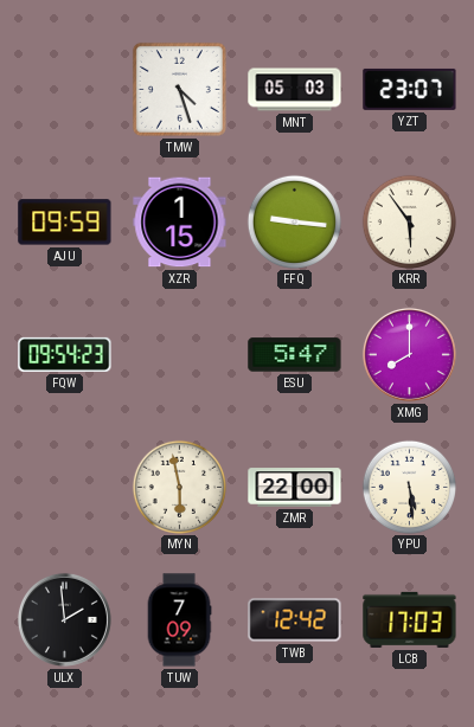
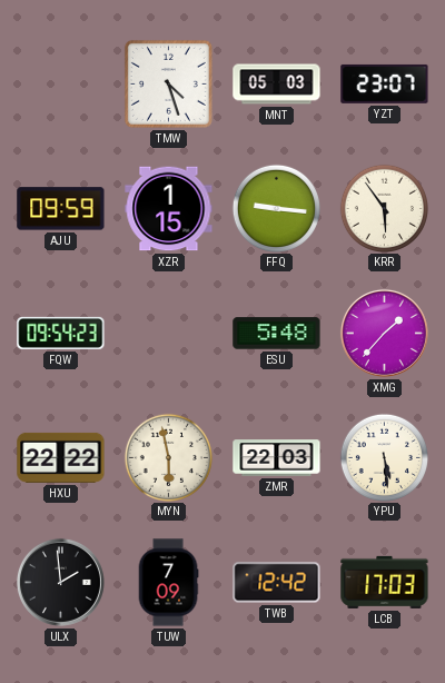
ESU: 5:47 -> 5:48 (277, 334)
XMG: 8:00 -> 1:37 (384, 333)
HXU: none -> 22:22 (61, 457)
ZMR: 22:00 -> 22:03 (277, 458)
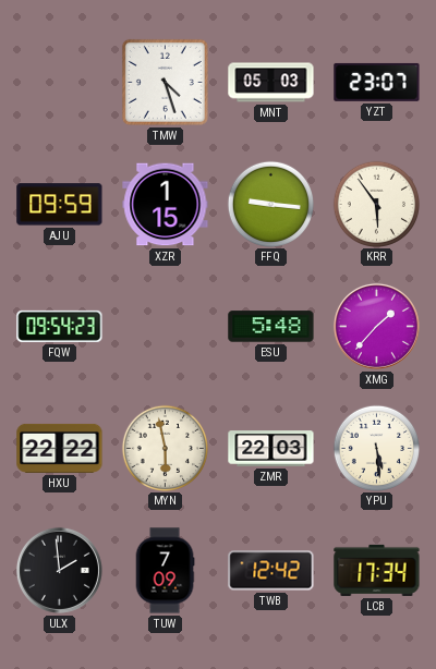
LCB: 17:03 -> 17:34 (377, 570)
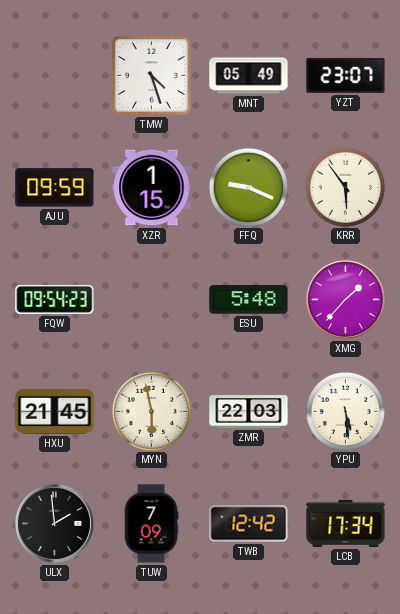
MNT: 05:03 -> 05:49 (249, 76)
FFQ: 9:16 -> 9:19 (248, 187)
HXU: 22:22 -> 21:45 (55, 411)
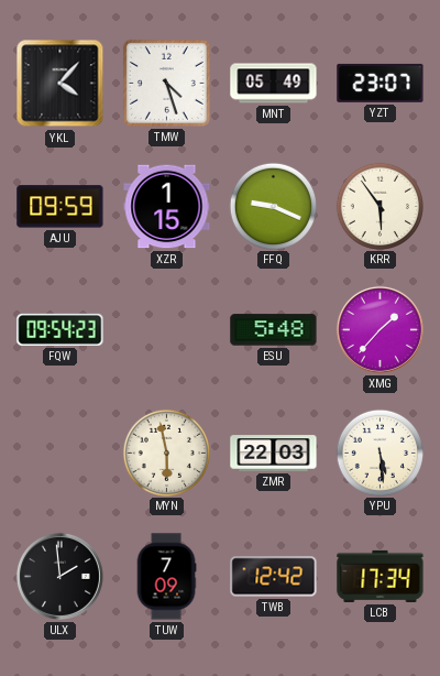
YKL: none -> 4:07 (61, 84)
HXU: 21:45 -> none (55, 411)
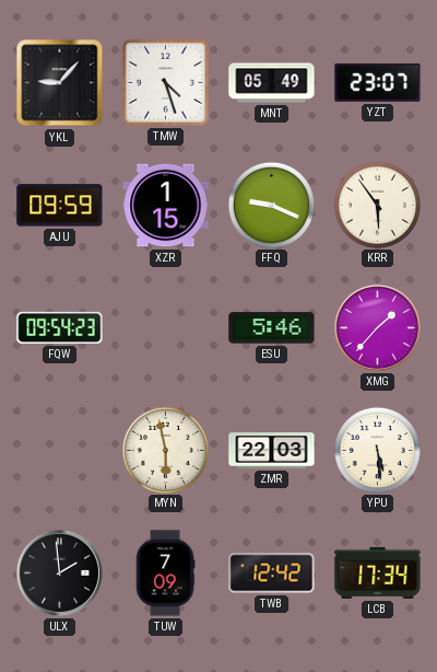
YKL: 4:07 -> 9:07 (60, 83)
ESU: 5:48 -> 5:46 (272, 328)
